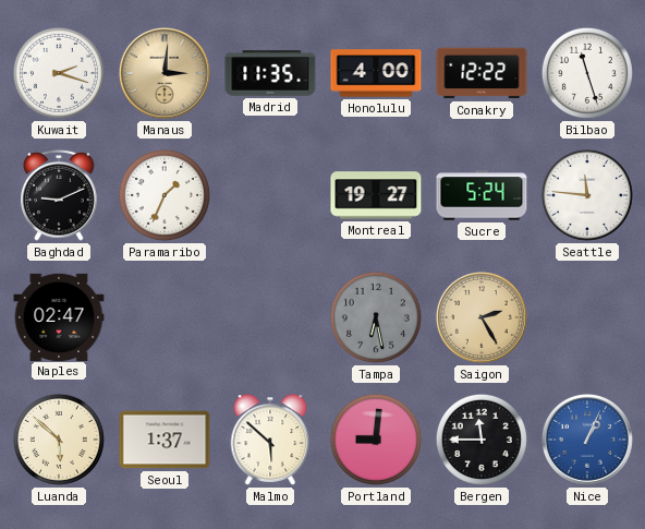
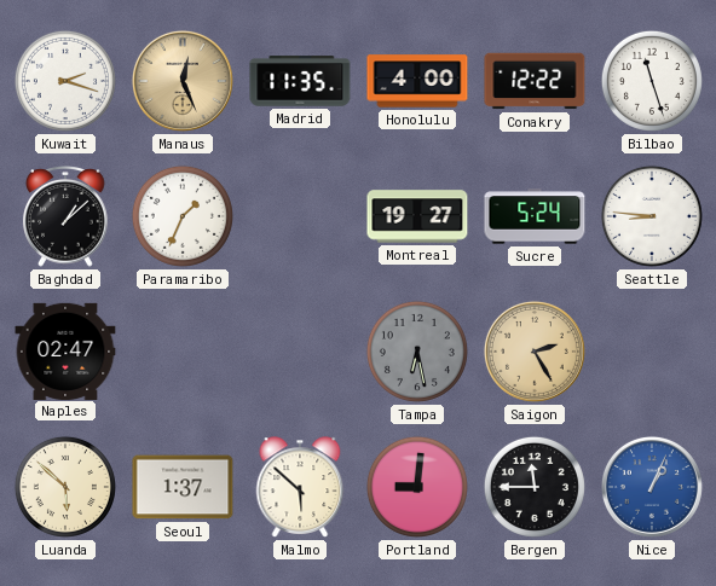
Manaus: 3:01 -> 12:26 (183, 81)
Baghdad: 9:11 -> 1:08 (65, 217)
Seattle: 11:46 -> 8:46 (652, 216)
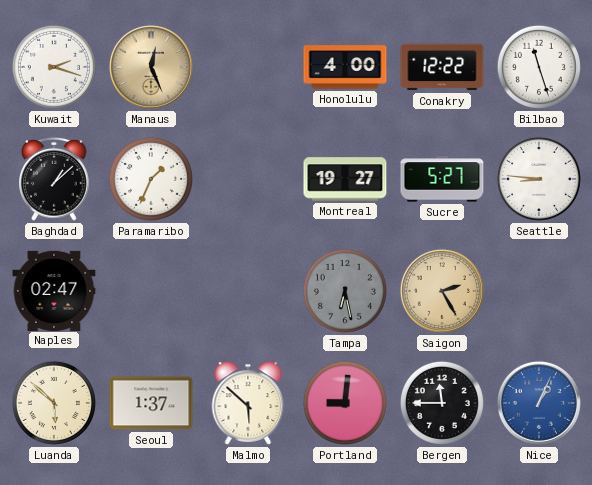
Madrid: 11:35 -> none (300, 81)
Sucre: 5:24 -> 5:27 (442, 179)
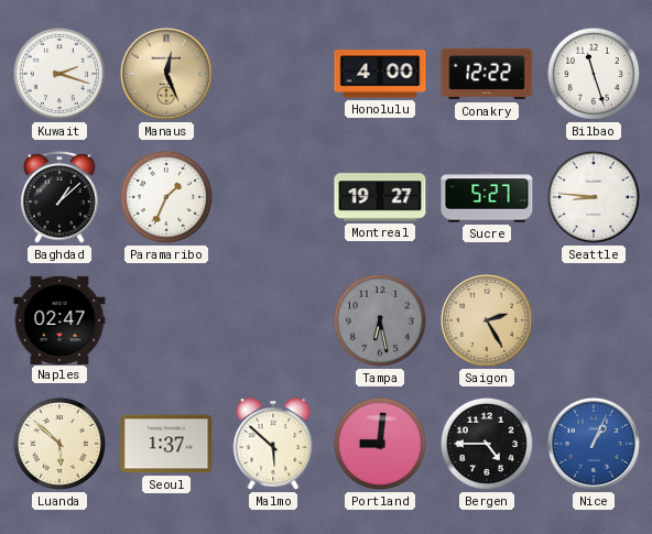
Bergen: 11:45 -> 4:45 (487, 444)
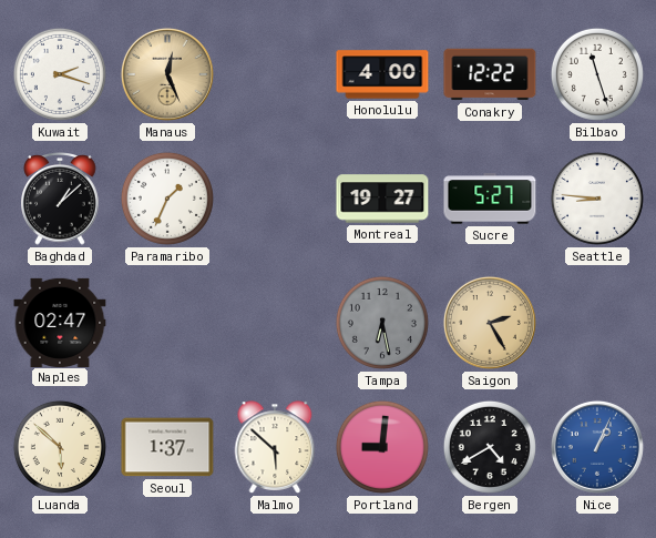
Bergen: 4:45 -> 4:40 (490, 447)
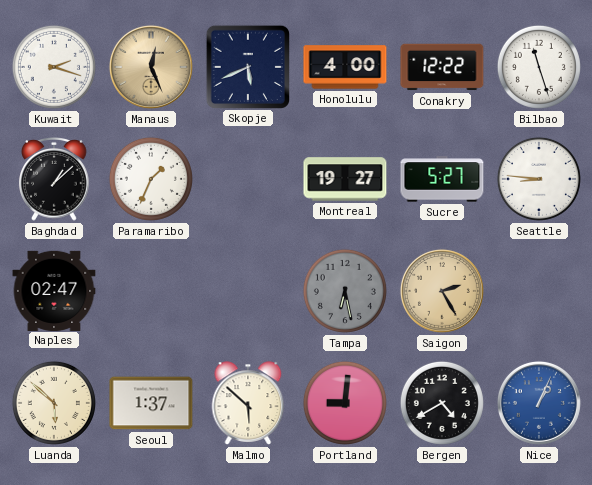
Skopje: none -> 5:41 (247, 66)
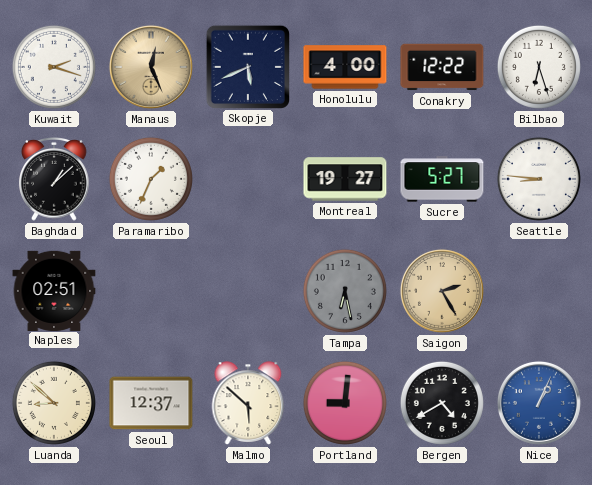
Bilbao: 11:27 -> 6:27 (539, 67)
Naples: 02:47 -> 02:51 (54, 290)
Luanda: 5:52 -> 8:52 (54, 403)
Seoul: 1:37 -> 12:37 (151, 403)
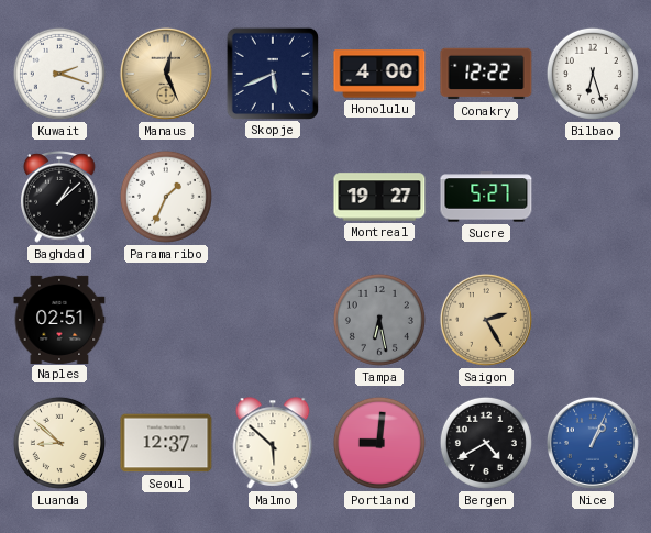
Seattle: 8:46 -> none (539, 179)
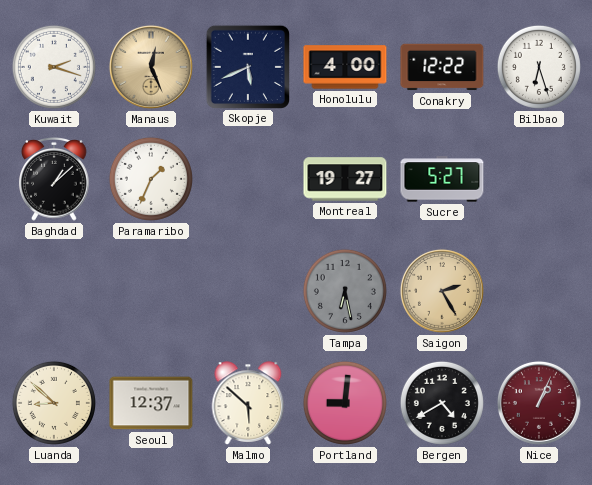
Naples: 02:51 -> none (59, 319)
Nice dial: blue -> burgundy (539, 403)
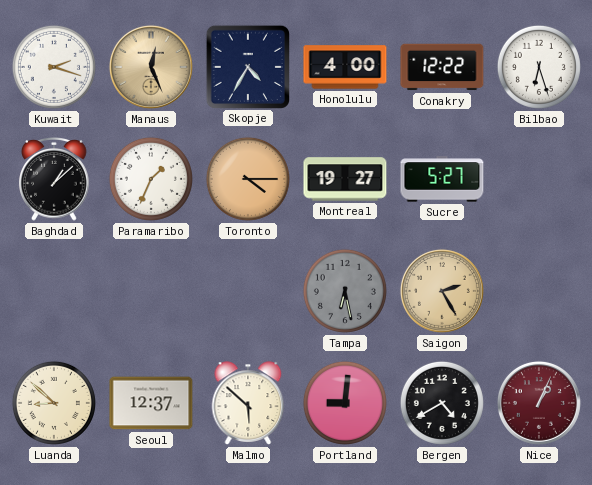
Skopje: 5:41 -> 4:35 (247, 66)
Toronto: none -> 4:15 (248, 179)
